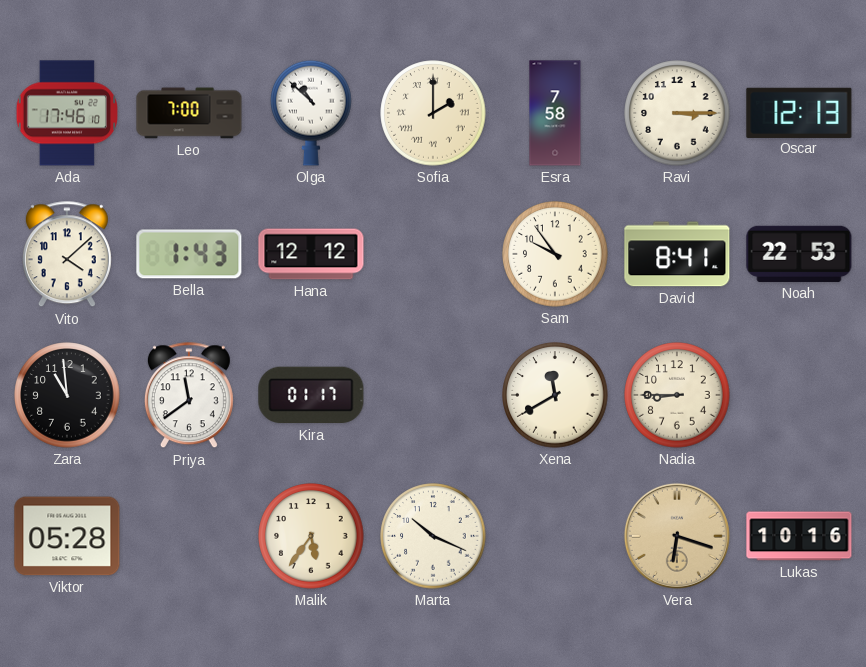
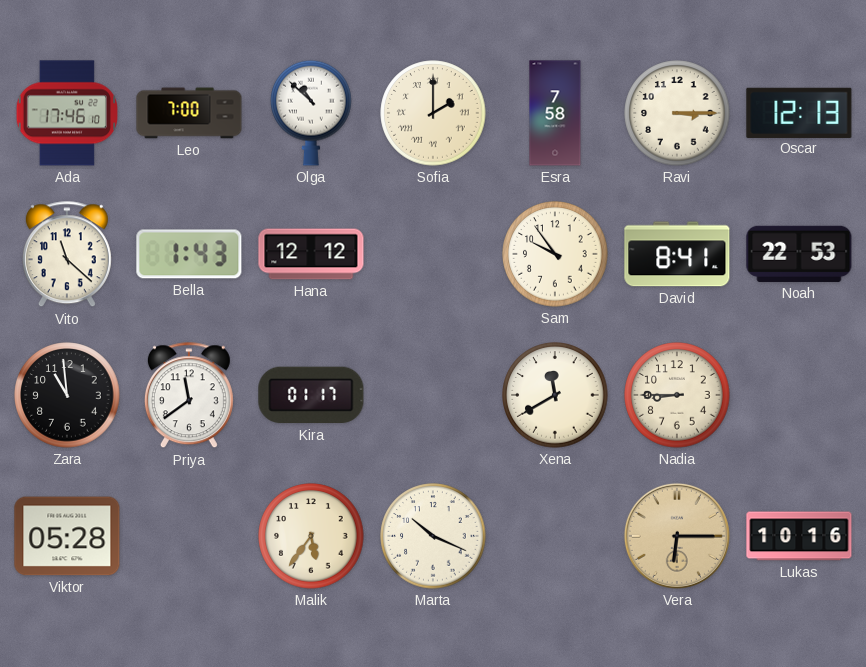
Vito: 4:08 -> 11:22 (67, 255)
Vera: 6:18 -> 6:15 (677, 536)
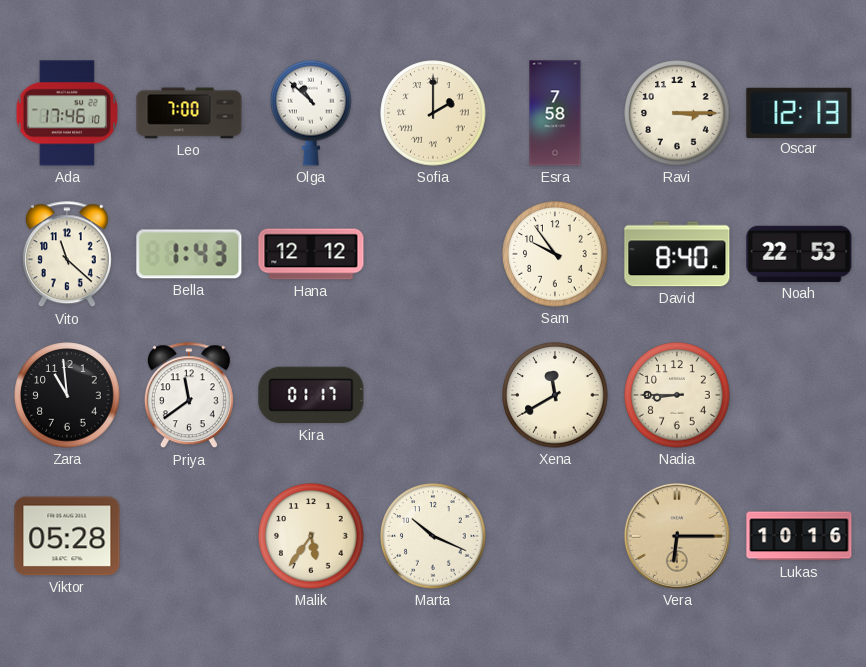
David: 8:41 -> 8:40 (677, 254)
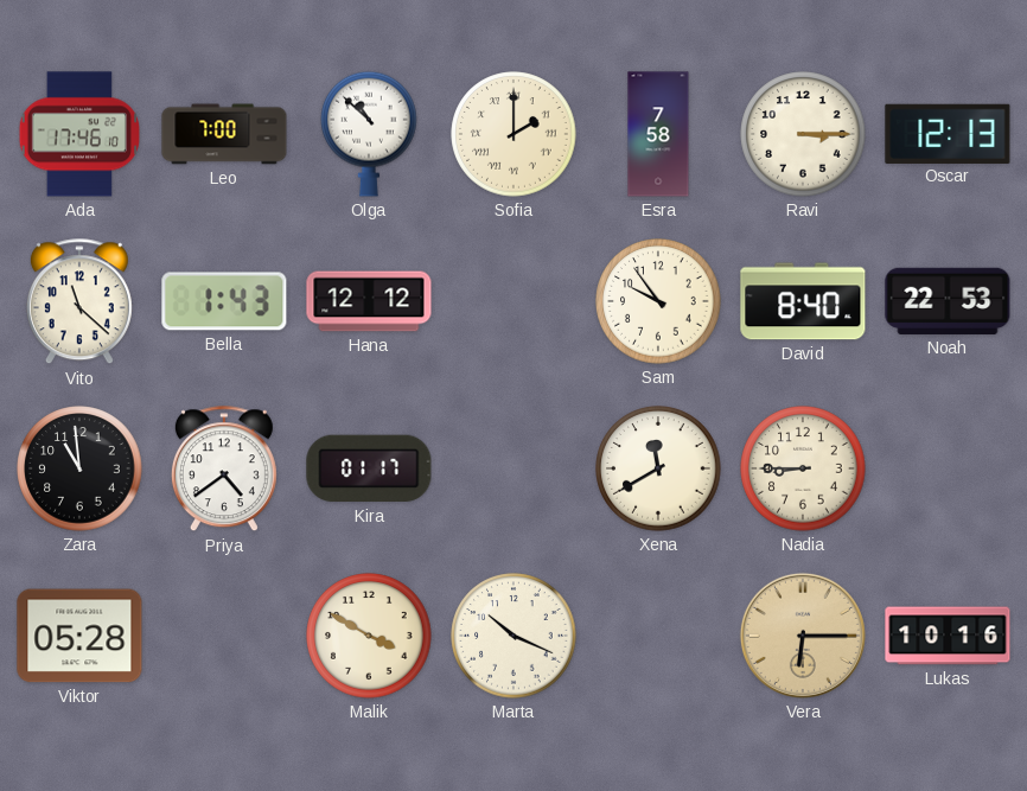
Priya: 11:39 -> 4:39 (224, 470)
Malik: 5:36 -> 3:50 (369, 636)
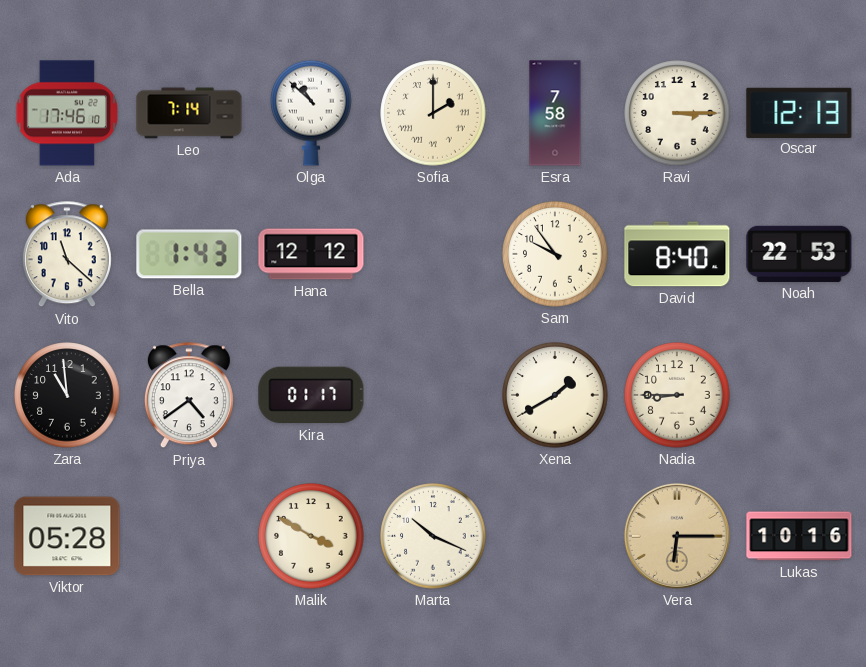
Leo: 7:00 -> 7:14 (189, 113)
Xena: 11:40 -> 1:40 (555, 395)
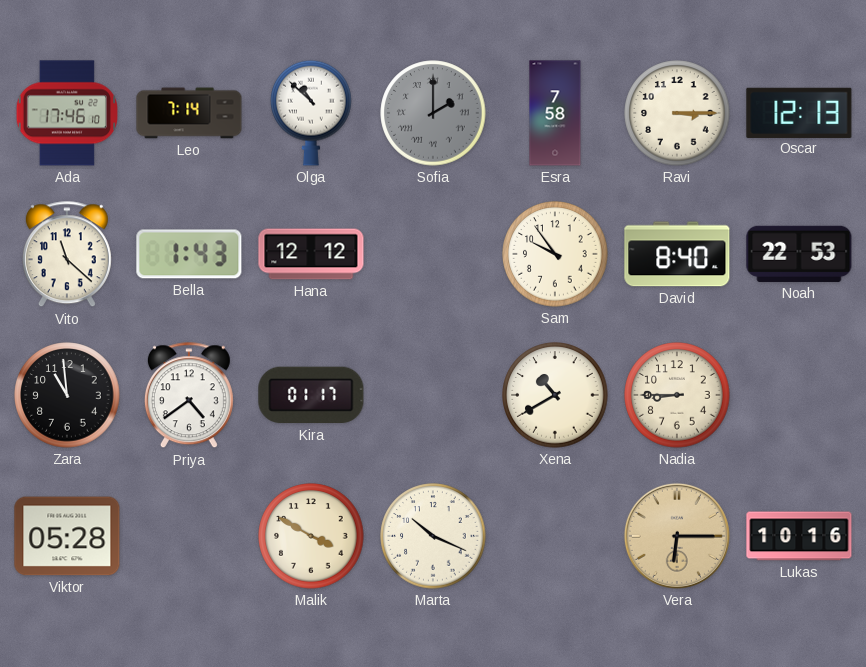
Sofia dial: cream -> grey (433, 113)
Xena: 1:40 -> 10:40 (555, 395)
